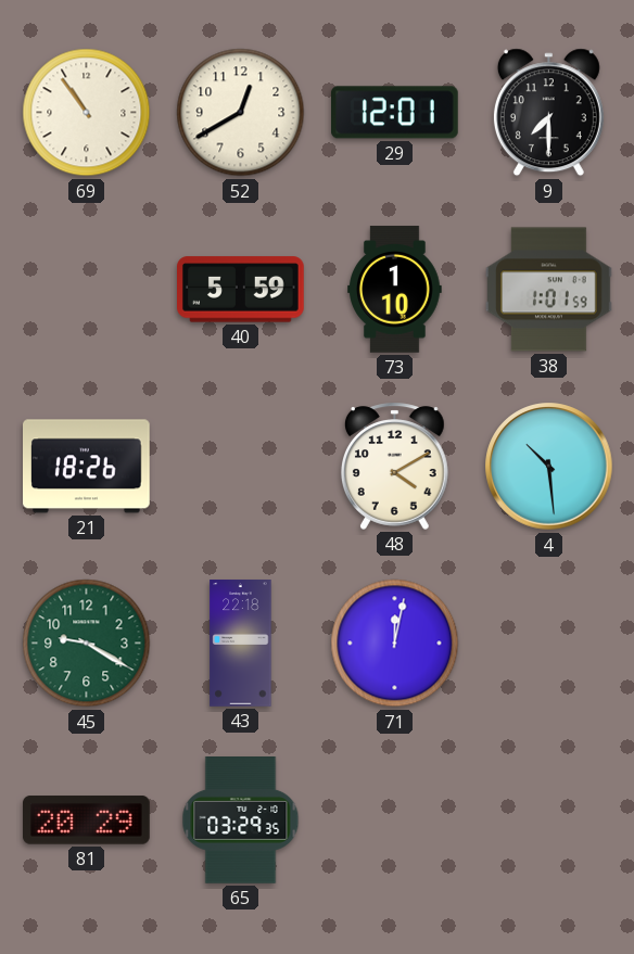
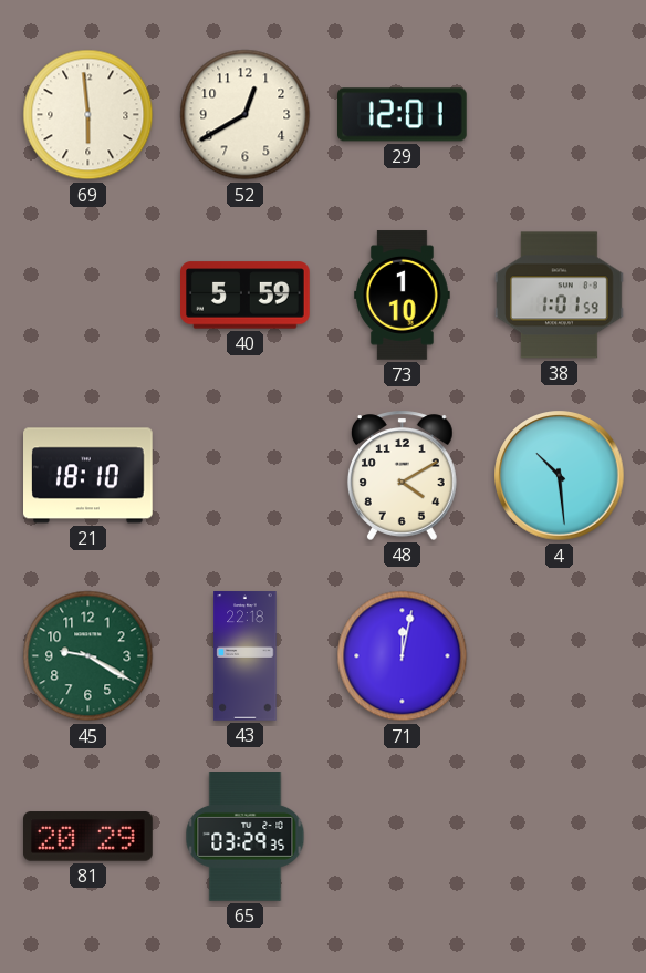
69: 10:54 -> 5:59 (88, 115)
9: 7:30 -> none (548, 113)
21: 18:26 -> 18:10 (88, 476)
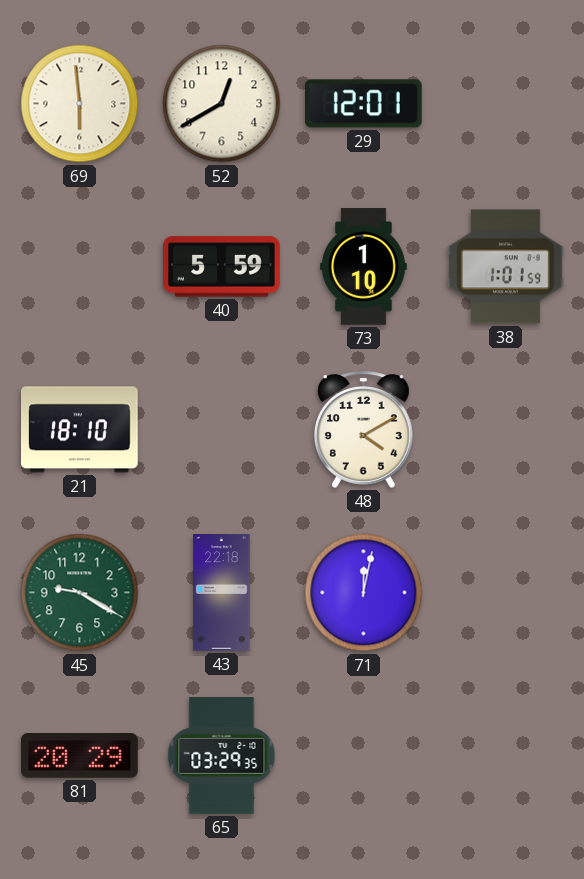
4: 10:29 -> none (560, 476)
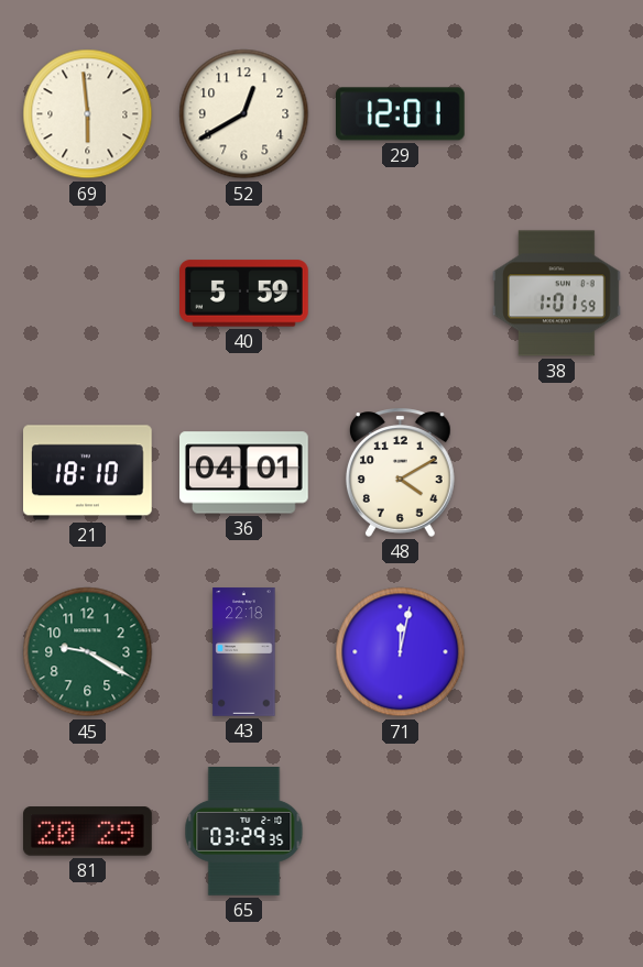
73: 1:10 -> none (364, 267)
36: none -> 04:01 (244, 473)
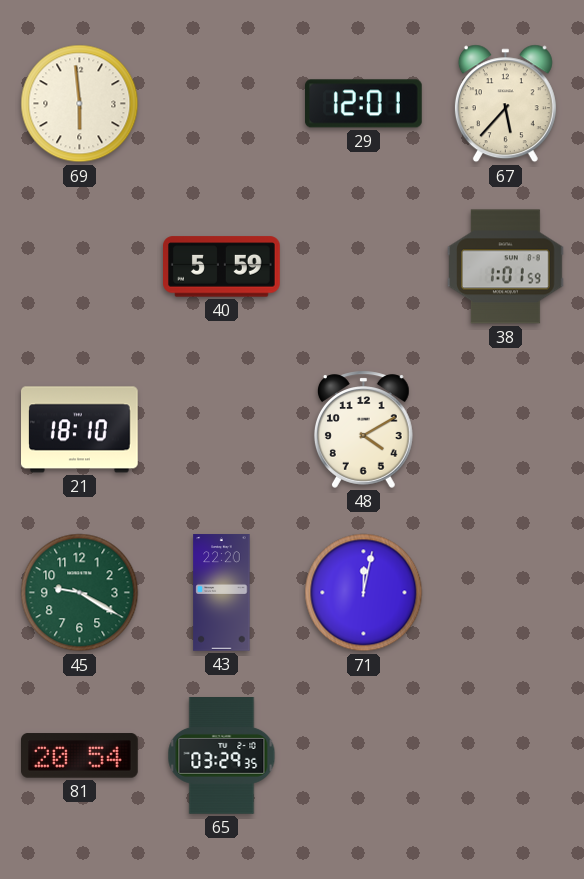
52: 12:40 -> none (244, 114)
67: none -> 5:37 (505, 104)
36: 04:01 -> none (244, 473)
43: 22:18 -> 22:20 (222, 593)
81: 20:29 -> 20:54 (80, 756)
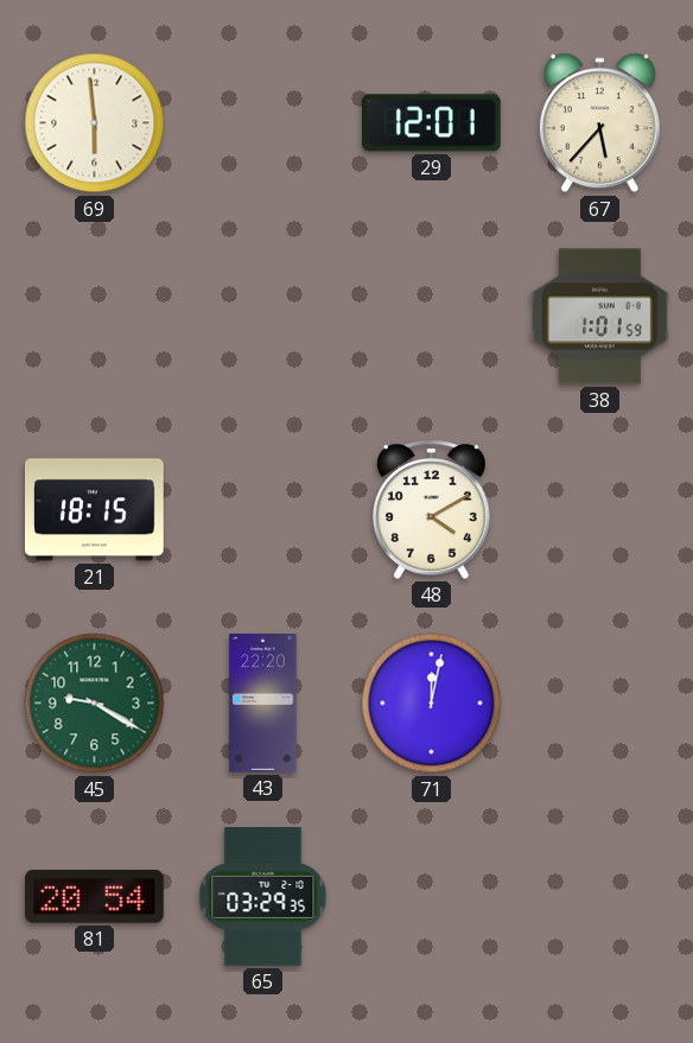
40: 5:59 -> none (222, 267)
21: 18:10 -> 18:15 (95, 510)
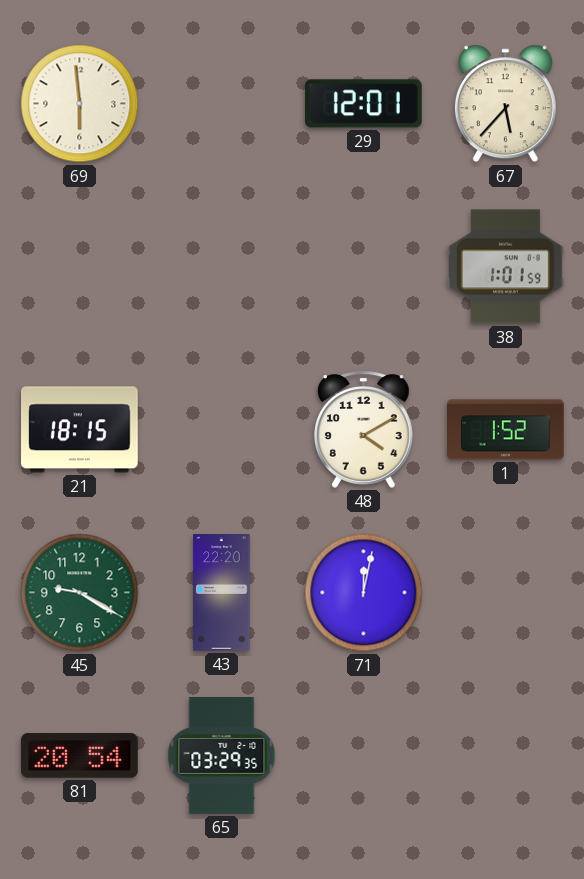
1: none -> 1:52 (506, 430)
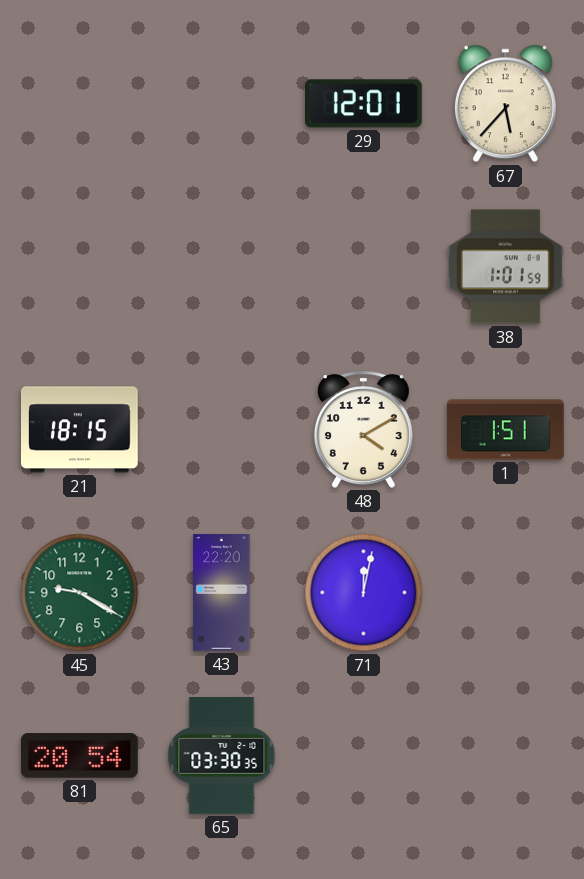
69: 5:59 -> none (80, 104)
1: 1:52 -> 1:51 (506, 430)
65: 03:29 -> 03:30 (222, 756)
